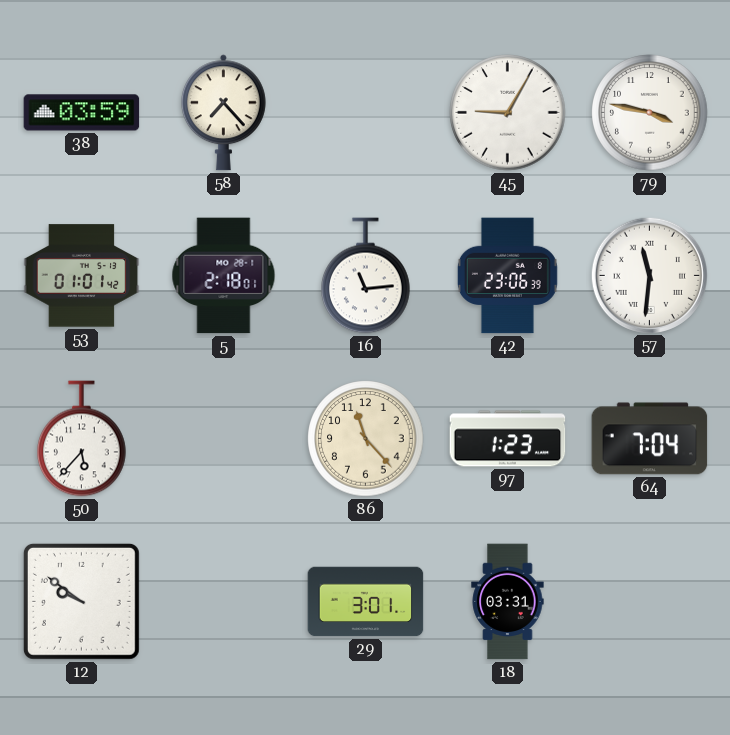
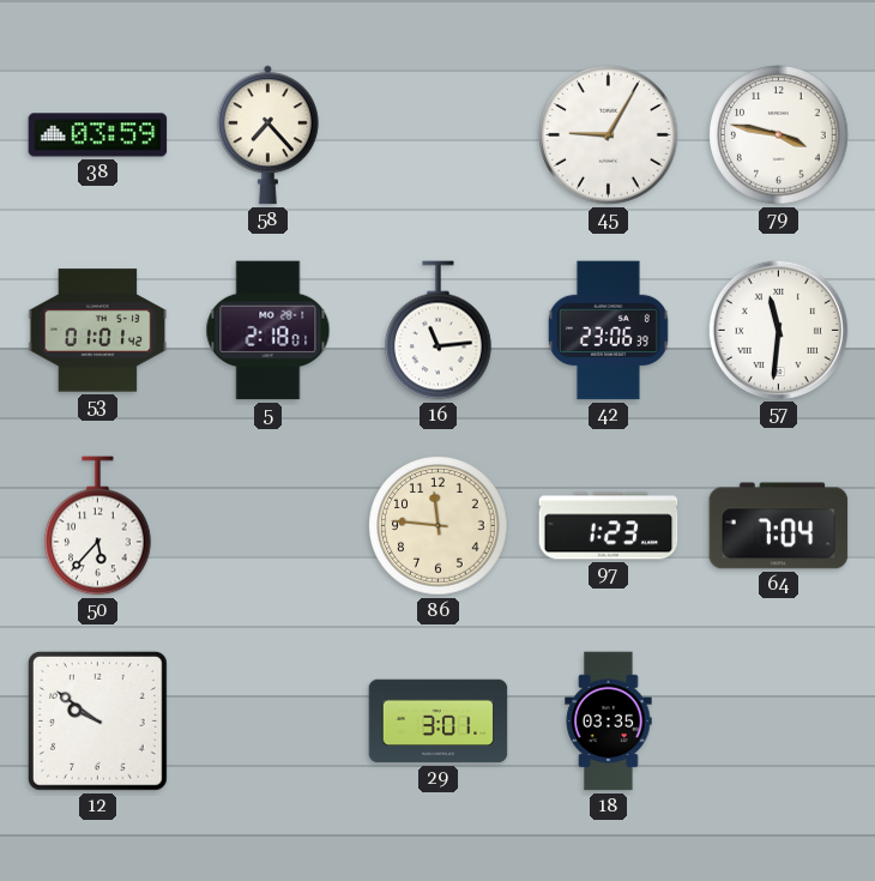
86: 11:23 -> 11:46 (439, 526)
18: 03:31 -> 03:35 (609, 722)
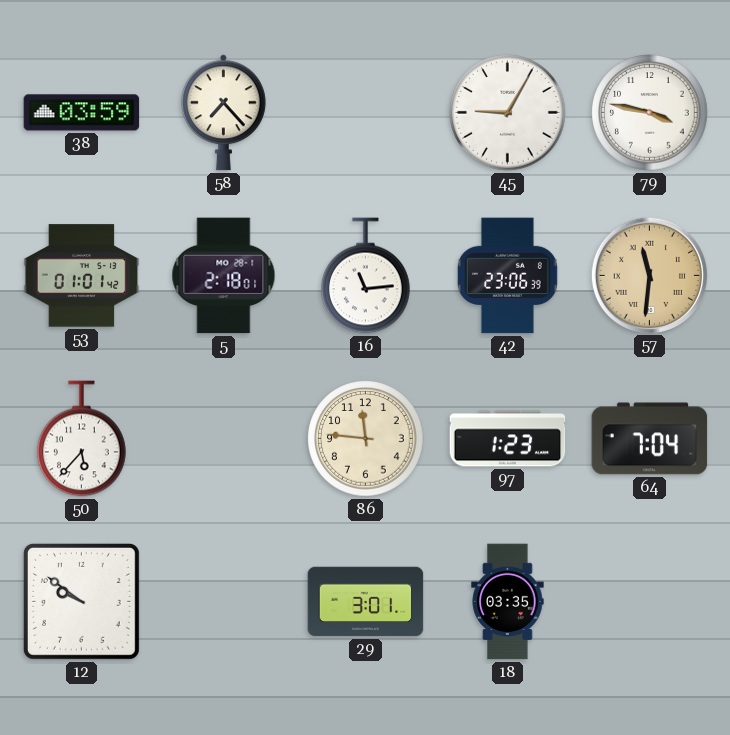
57 dial: white -> champagne (649, 275)
